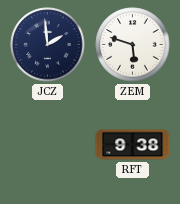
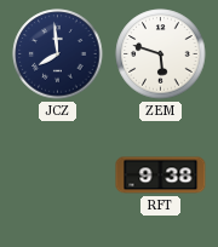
JCZ: 1:59 -> 7:59 (58, 54)
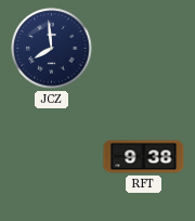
ZEM: 5:48 -> none (161, 54)
